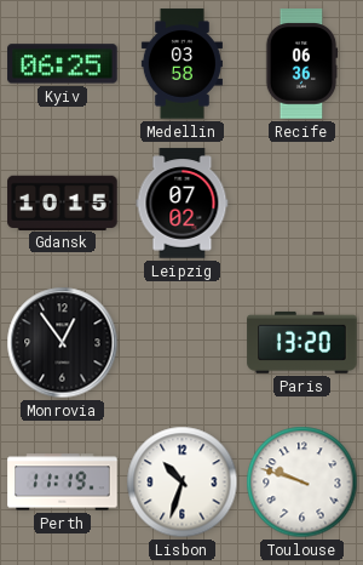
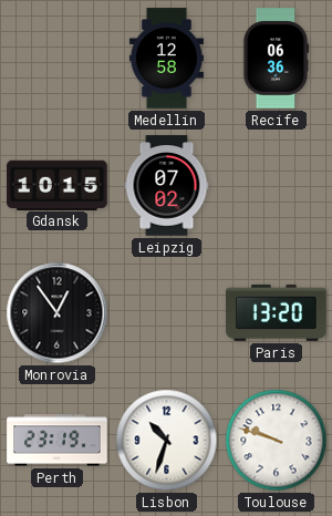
Kyiv: 06:25 -> none (63, 64)
Medellin: 03:58 -> 12:58 (166, 59)
Perth: 11:19 -> 23:19 (58, 441)
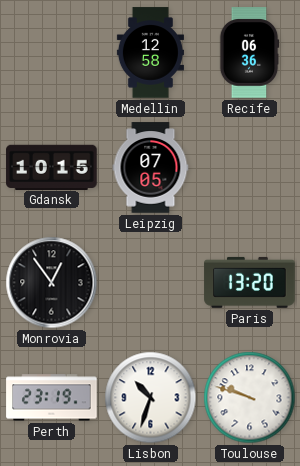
Leipzig: 07:02 -> 07:05 (151, 168)
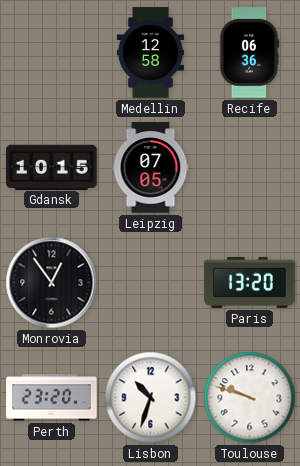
Perth: 23:19 -> 23:20 (52, 398)
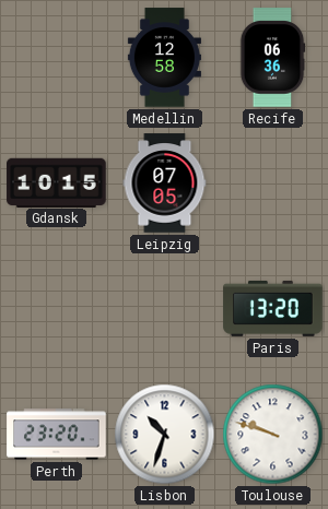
Monrovia: 12:54 -> none (52, 283)
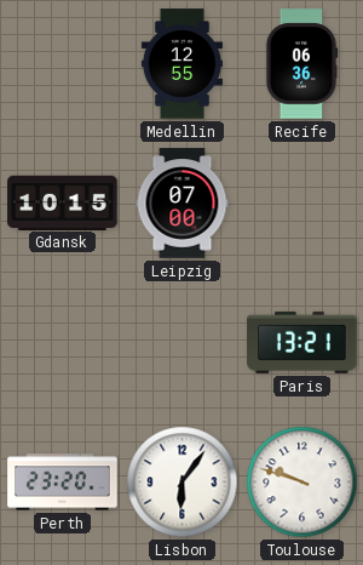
Medellin: 12:58 -> 12:55 (181, 64)
Leipzig: 07:05 -> 07:00 (183, 204)
Paris: 13:20 -> 13:21 (302, 342)
Lisbon: 10:33 -> 6:06 (183, 483)
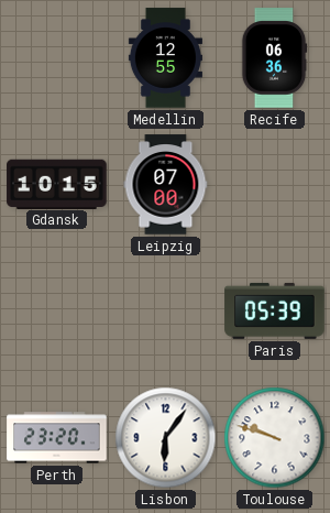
Paris: 13:21 -> 05:39 (275, 310)
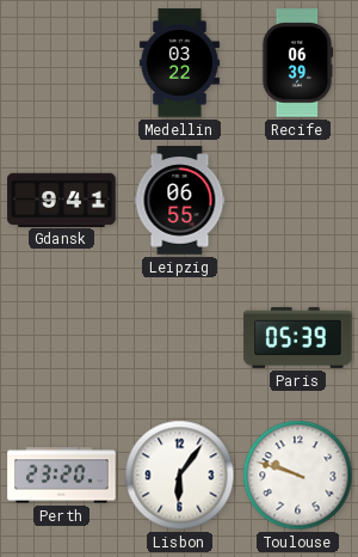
Medellin: 12:55 -> 03:22 (179, 63)
Recife: 06:36 -> 06:39 (297, 63)
Gdansk: 10:15 -> 9:41 (62, 200)
Leipzig: 07:00 -> 06:55 (180, 201)
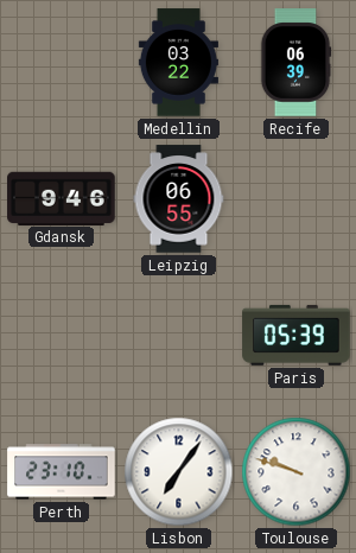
Gdansk: 9:41 -> 9:46 (62, 198)
Perth: 23:20 -> 23:10 (62, 472)
Lisbon: 6:06 -> 7:06 (179, 472)
